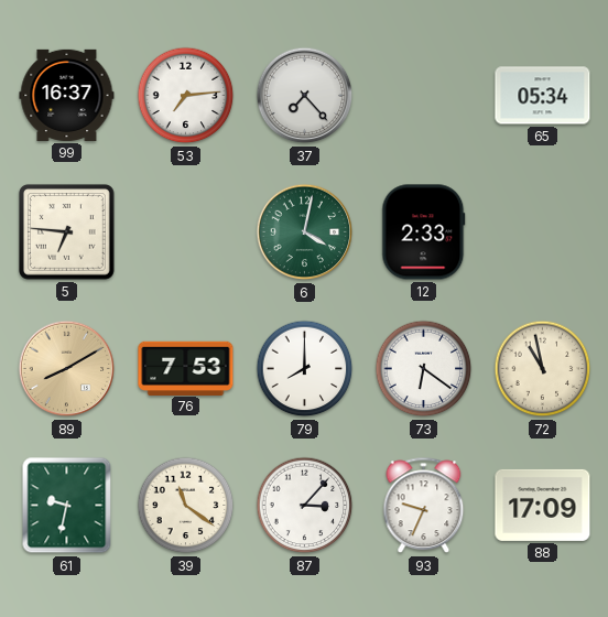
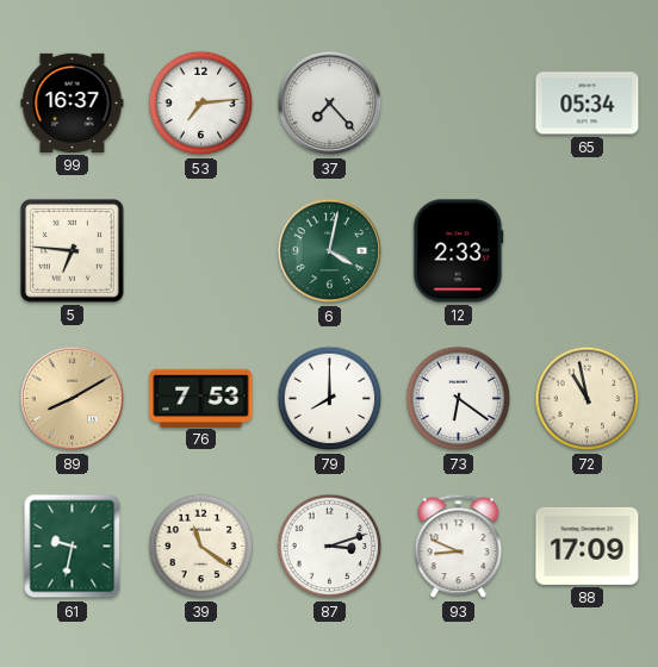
87: 3:07 -> 3:12 (330, 547)
93: 9:34 -> 8:49 (459, 547)
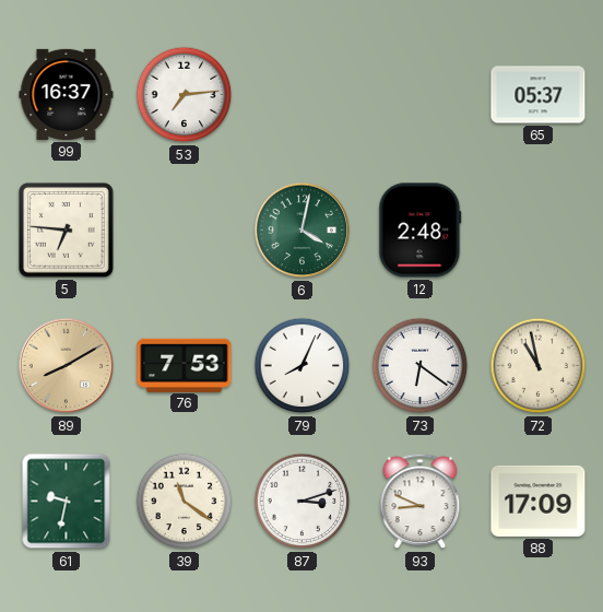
37: 7:23 -> none (330, 104)
65: 05:34 -> 05:37 (539, 95)
12: 2:33 -> 2:48 (421, 231)
79: 8:00 -> 8:04 (303, 366)
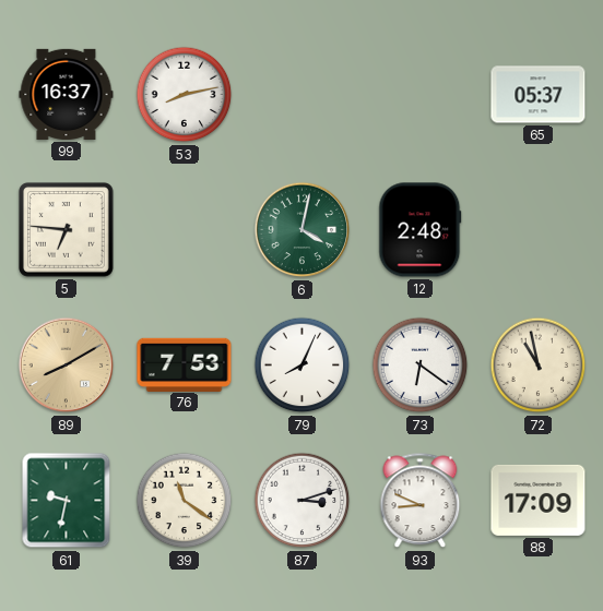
53: 7:14 -> 8:13 (185, 95)
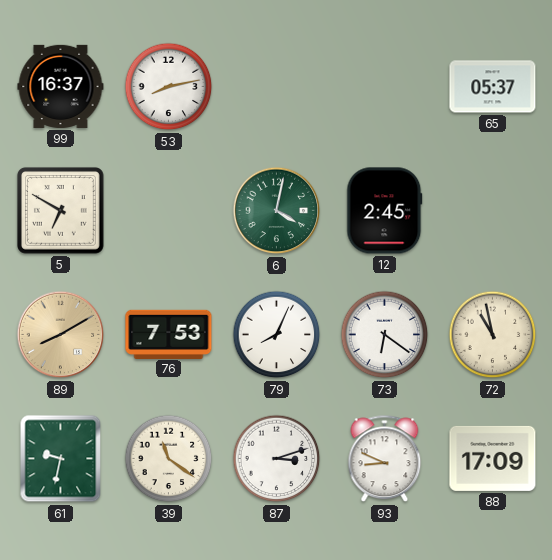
5: 6:46 -> 6:50 (61, 211)
12: 2:48 -> 2:45 (385, 211)
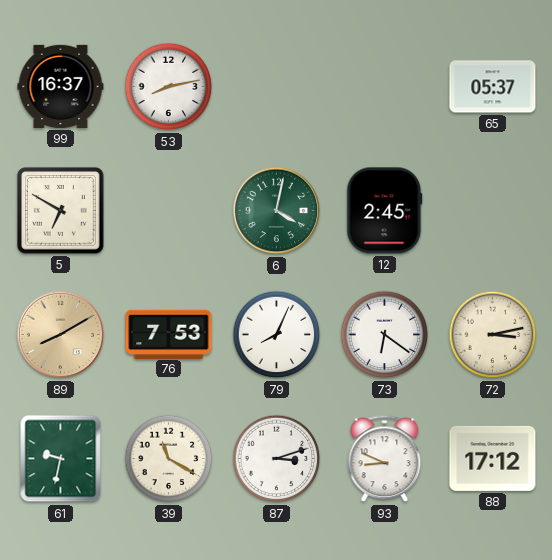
72: 10:58 -> 3:13 (493, 335)
39: 11:21 -> 11:20 (169, 459)
88: 17:09 -> 17:12 (493, 458)
